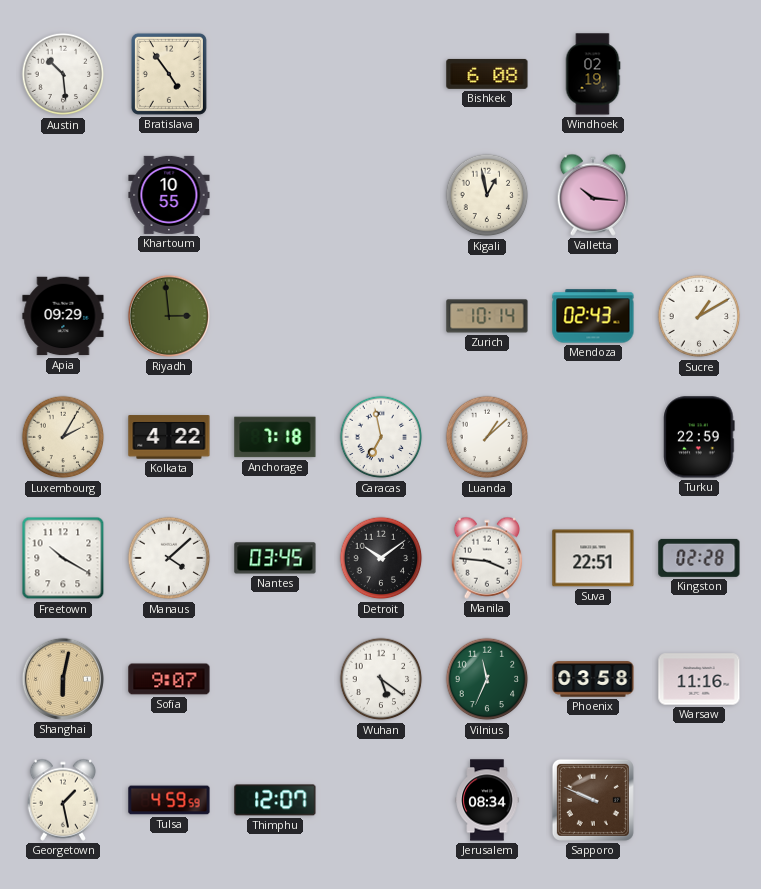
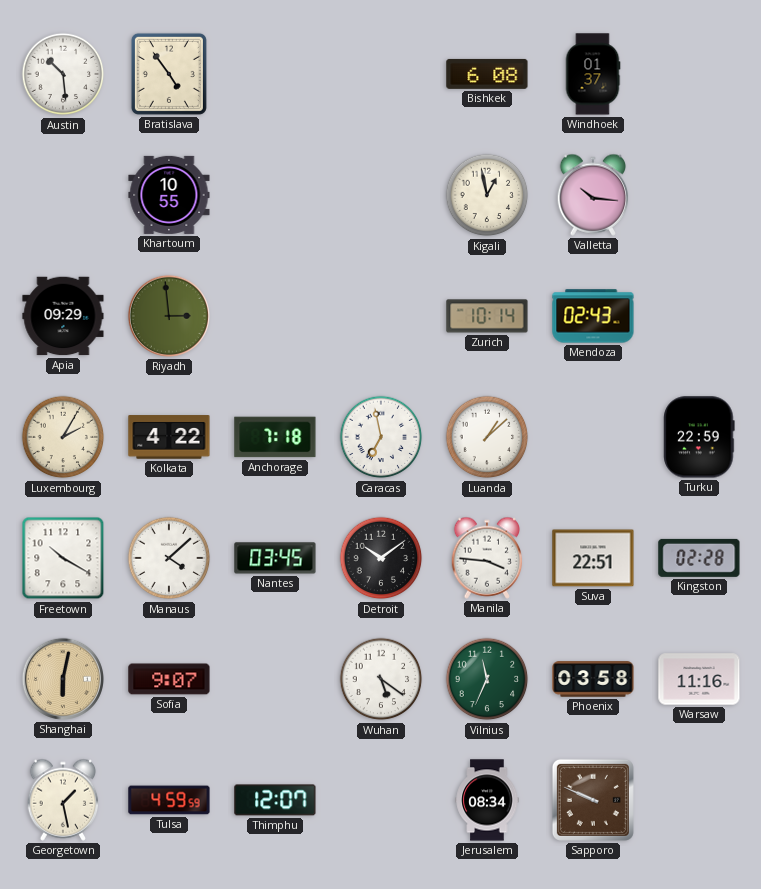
Windhoek: 02:19 -> 01:37 (593, 74)
Sucre: 1:10 -> none (699, 316)
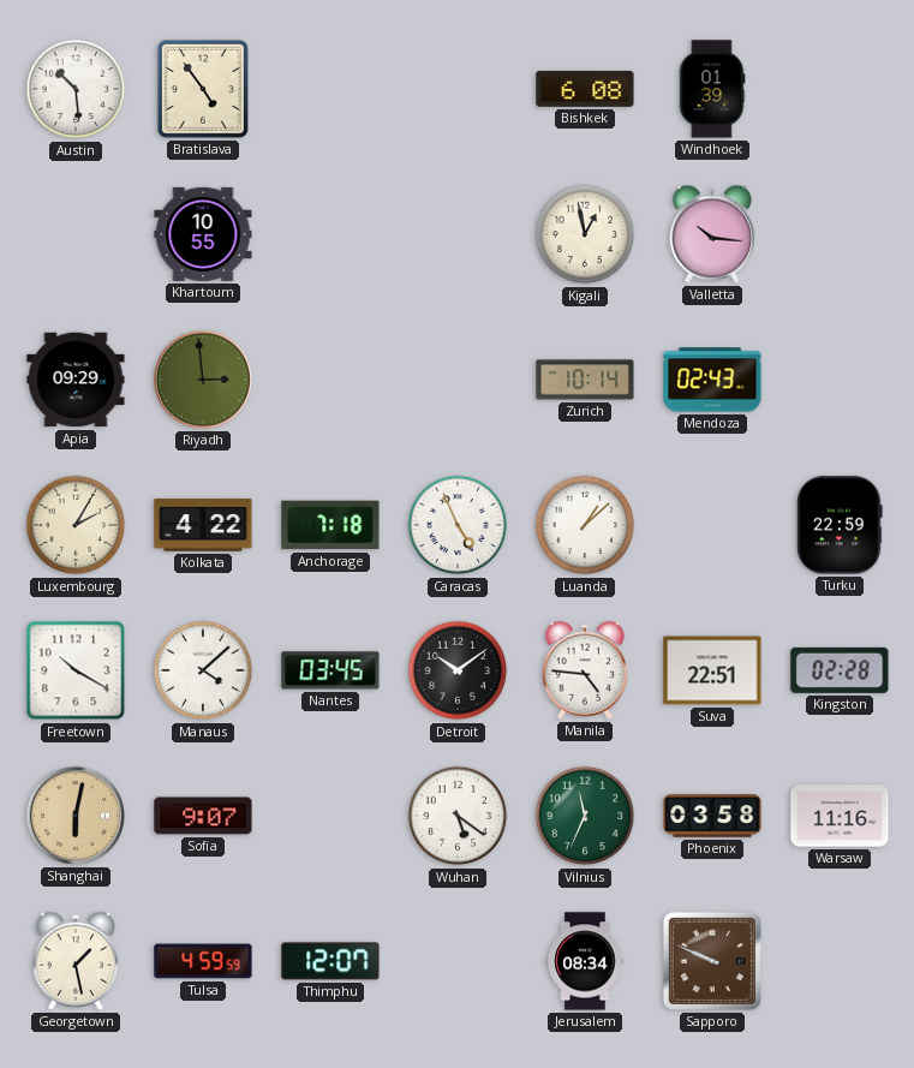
Windhoek: 01:37 -> 01:39 (712, 89)
Caracas: 6:58 -> 4:56 (458, 525)
Manila: 3:46 -> 4:46 (585, 670)
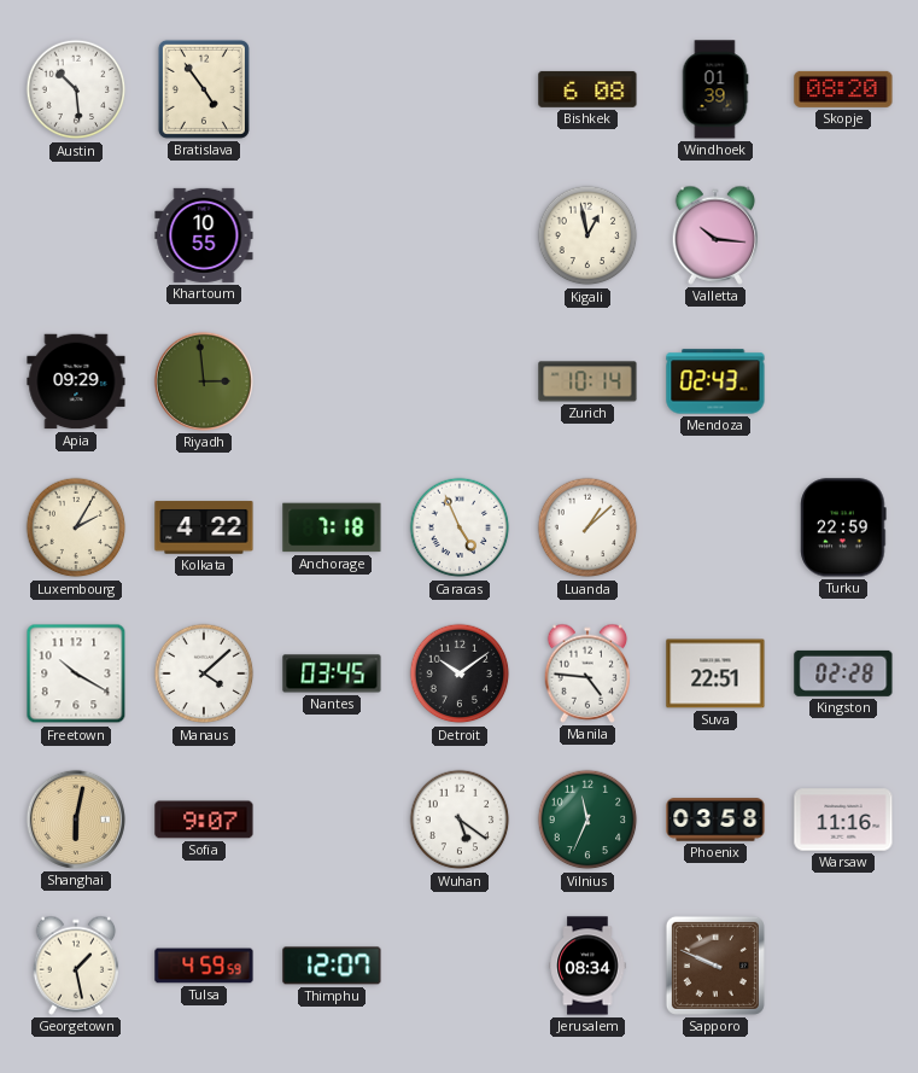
Skopje: none -> 08:20 (843, 89)
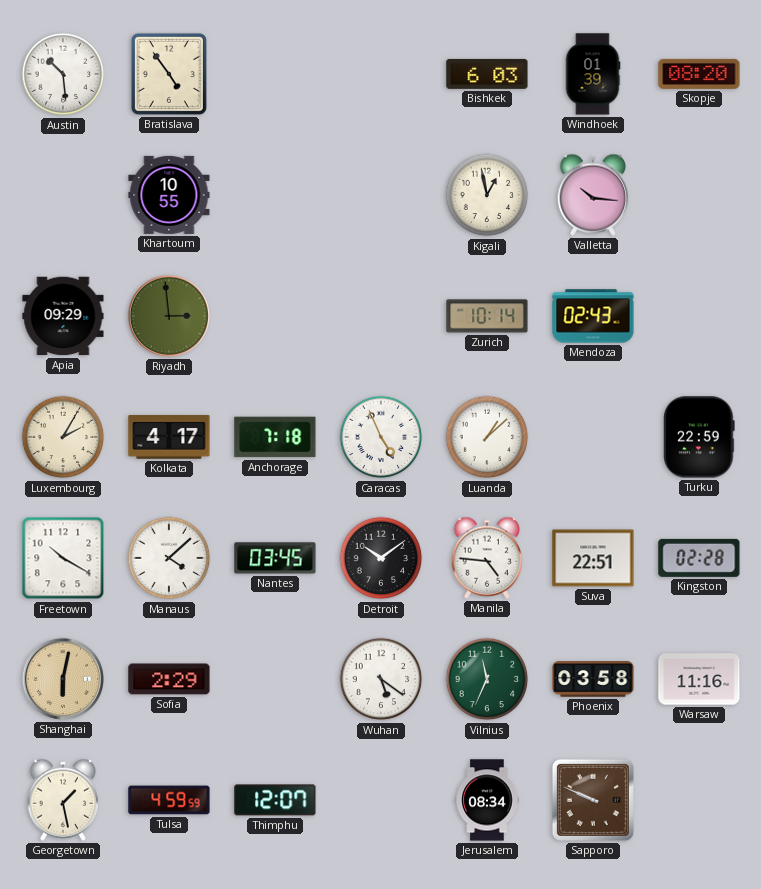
Bishkek: 6:08 -> 6:03 (487, 74)
Kolkata: 4:22 -> 4:17 (169, 437)
Sofia: 9:07 -> 2:29 (169, 679)
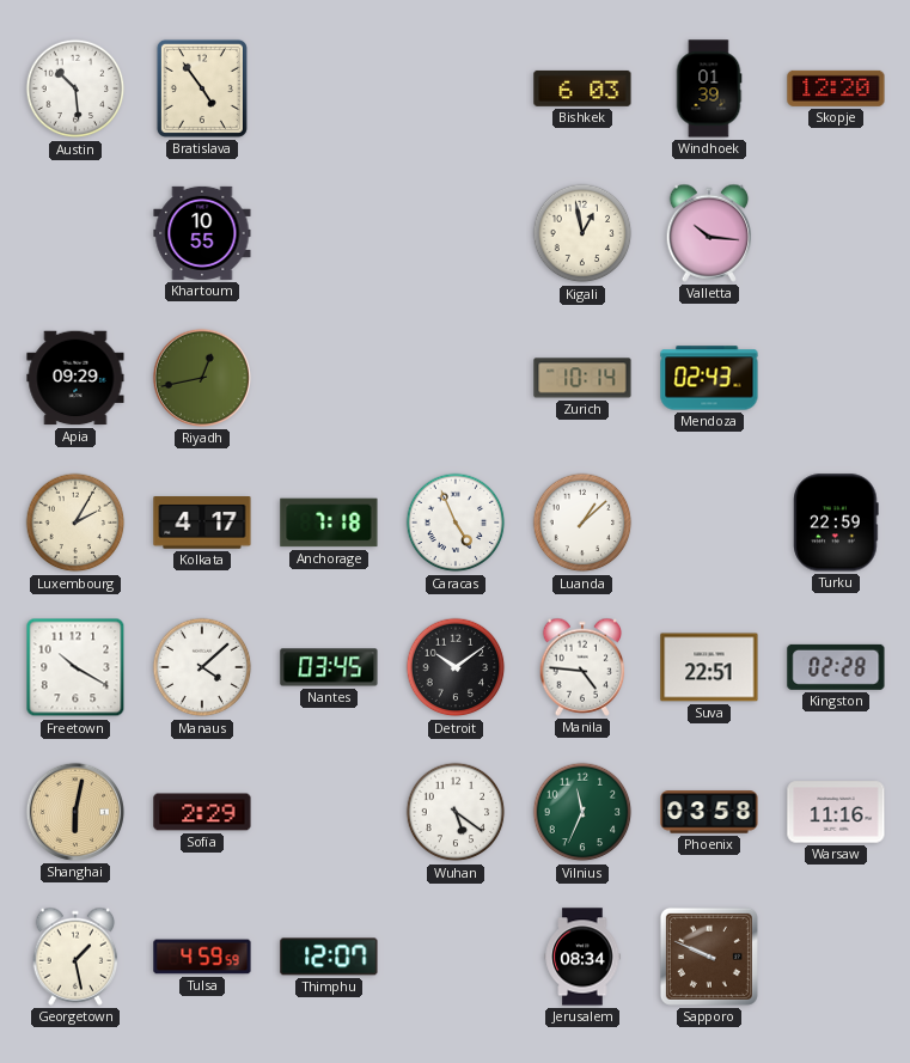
Skopje: 08:20 -> 12:20 (836, 88)
Riyadh: 2:59 -> 12:43 (202, 378)
